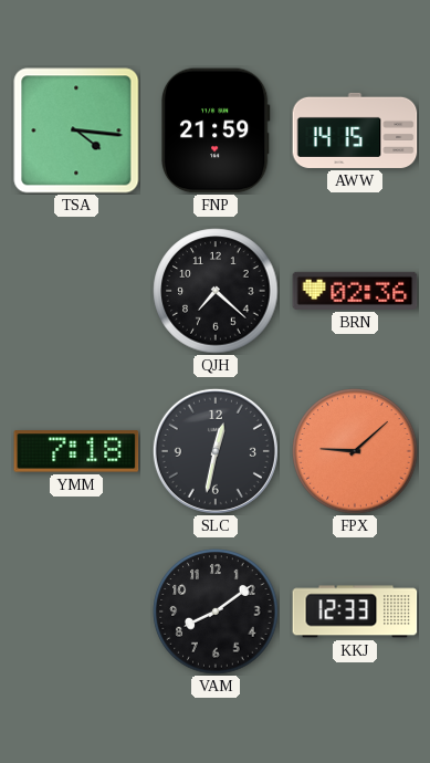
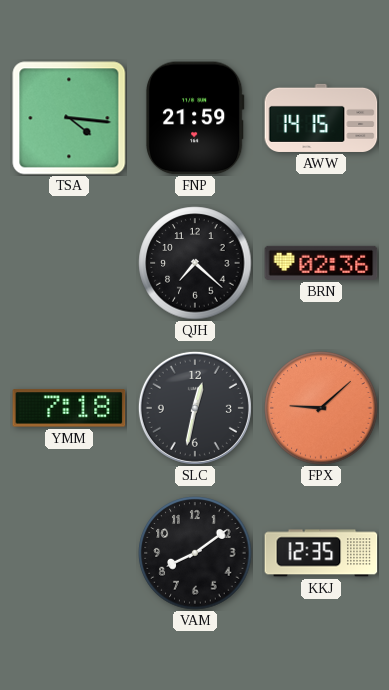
KKJ: 12:33 -> 12:35 (321, 553)
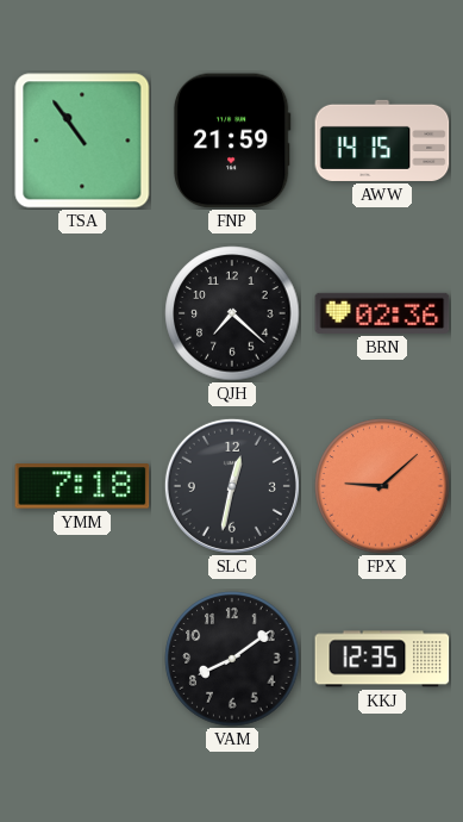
TSA: 4:16 -> 10:54 (82, 141)
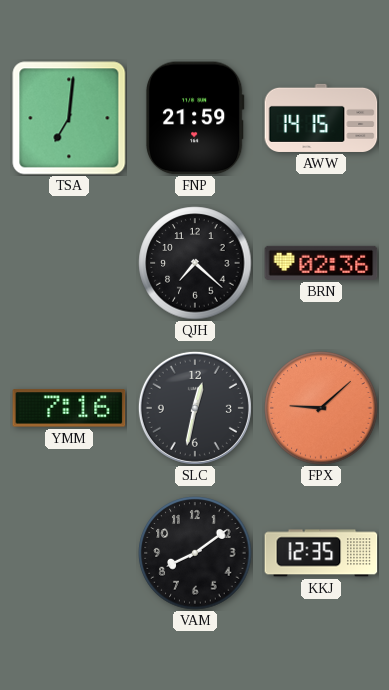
TSA: 10:54 -> 7:01 (69, 118)
YMM: 7:18 -> 7:16 (69, 408)
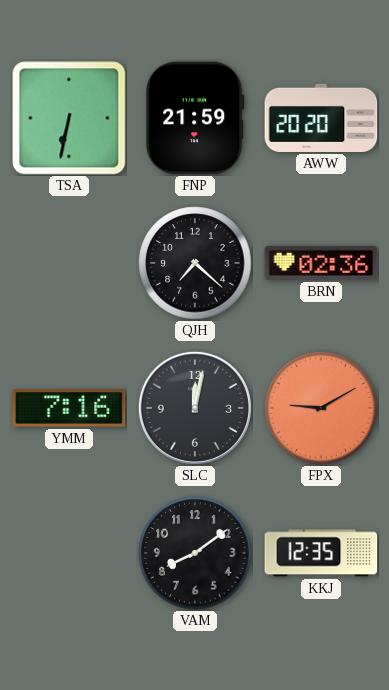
TSA: 7:01 -> 6:32 (69, 118)
AWW: 14:15 -> 20:20 (321, 118)
SLC: 12:32 -> 12:02 (195, 408)
FPX: 9:08 -> 9:10 (321, 408)
